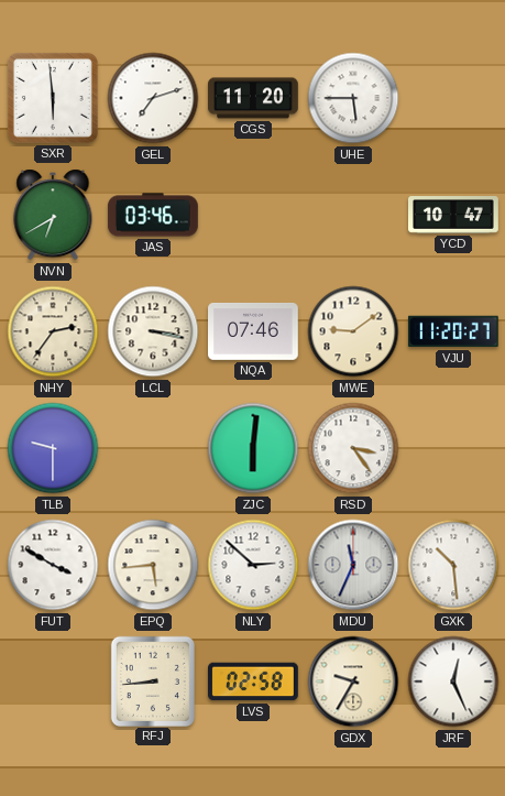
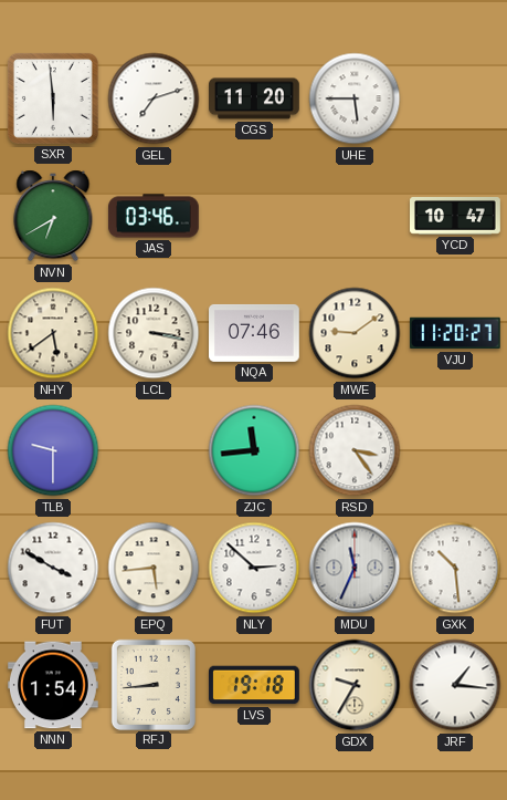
NHY: 2:36 -> 5:39 (53, 333)
ZJC: 6:01 -> 11:44 (254, 450)
NNN: none -> 1:54 (54, 685)
LVS: 02:58 -> 19:18 (255, 685)
JRF: 12:26 -> 1:16 (455, 685)
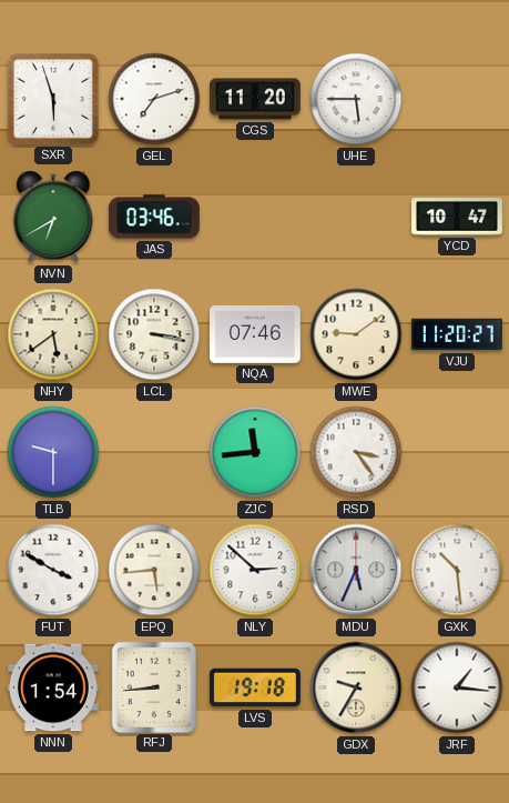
SXR: 5:59 -> 5:57 (53, 99)
MDU: 11:34 -> 5:34 (356, 570)
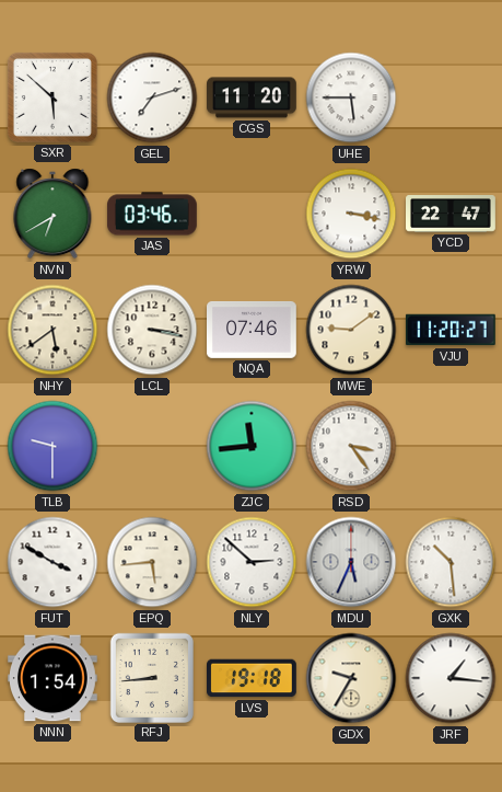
SXR: 5:57 -> 5:52 (52, 97)
YRW: none -> 3:17 (351, 214)
YCD: 10:47 -> 22:47 (452, 215)
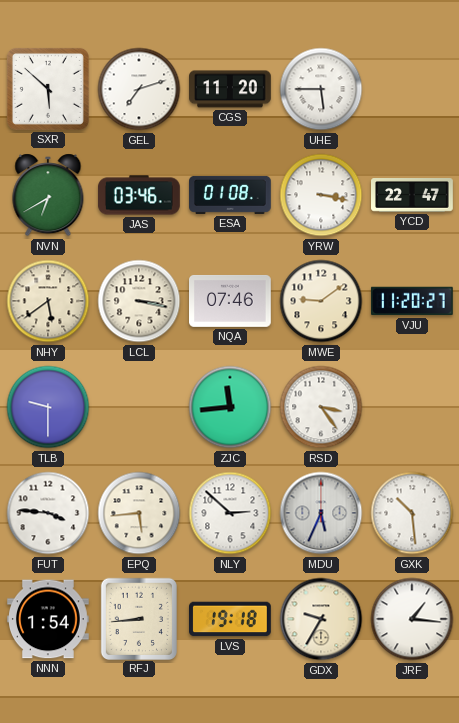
ESA: none -> 01:08 (231, 195)
FUT: 3:50 -> 3:46 (48, 513)
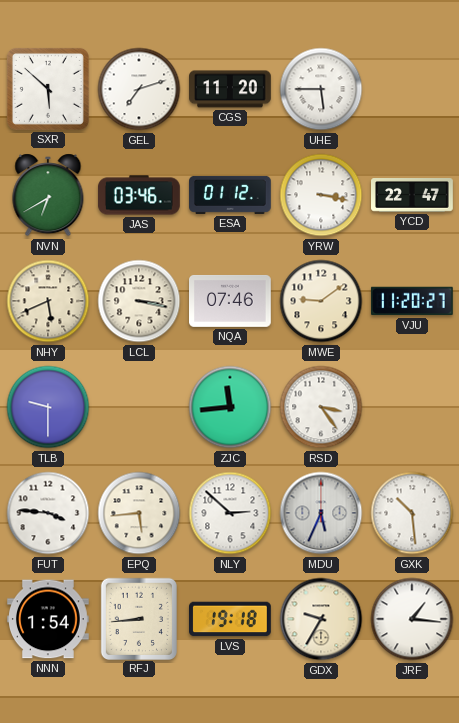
ESA: 01:08 -> 01:12 (231, 195)
NHY: 5:39 -> 5:41 (48, 301)
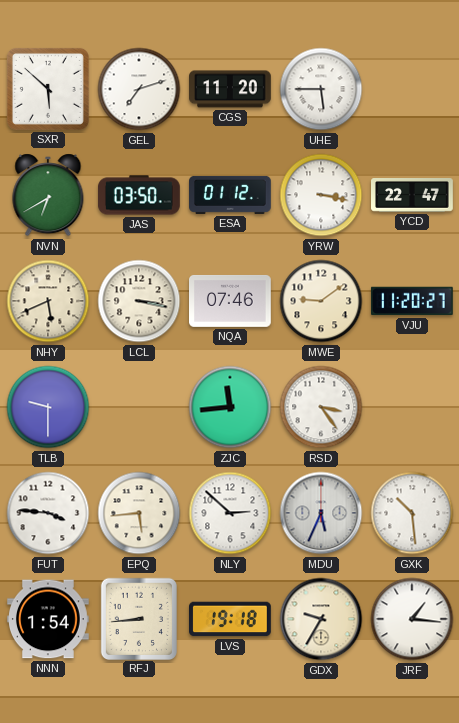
JAS: 03:46 -> 03:50 (140, 195)
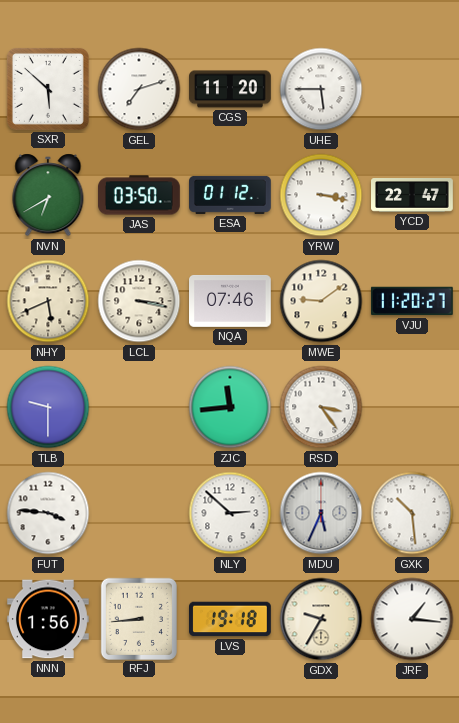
EPQ: 5:44 -> none (139, 513)
NNN: 1:54 -> 1:56 (49, 619)
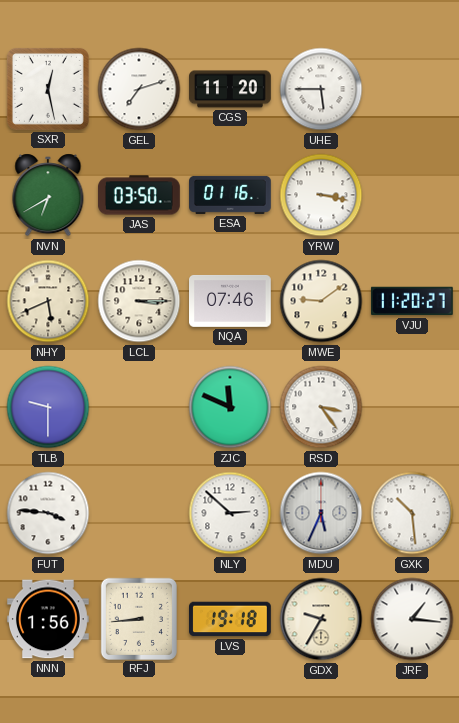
SXR: 5:52 -> 12:28 (48, 89)
ESA: 01:12 -> 01:16 (231, 195)
YCD: 22:47 -> none (413, 196)
LCL: 3:17 -> 3:15 (139, 301)
ZJC: 11:44 -> 11:49 (230, 407)
